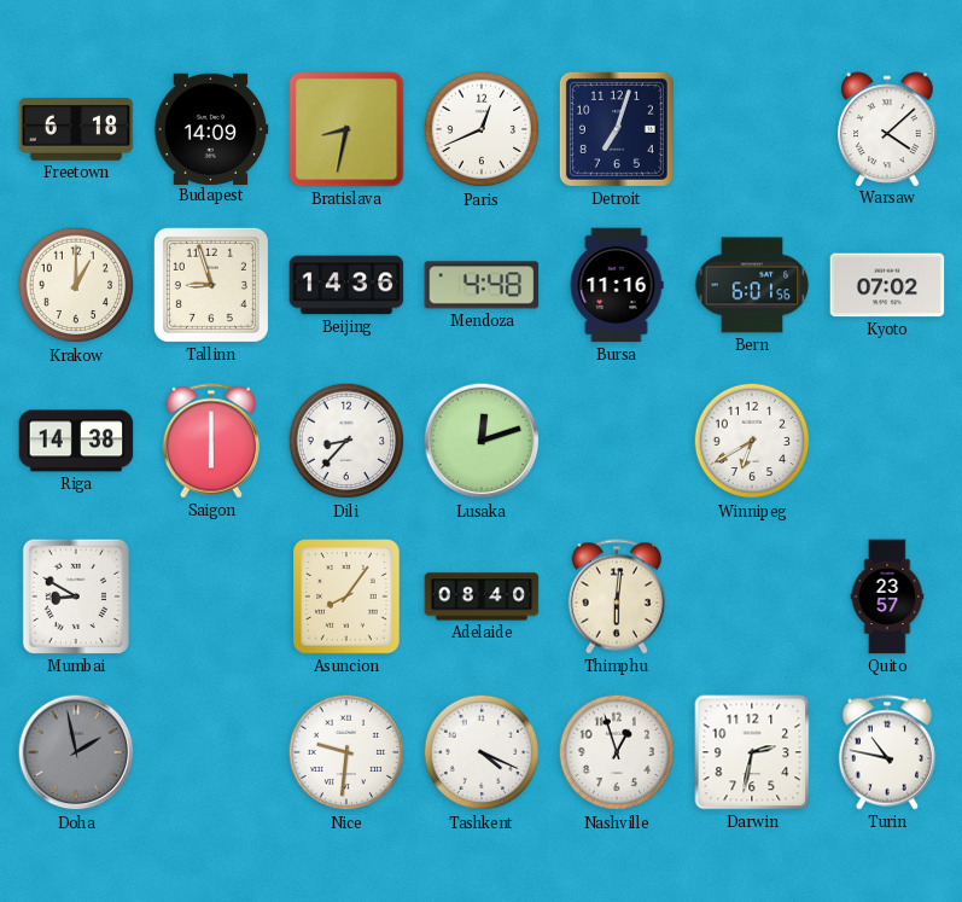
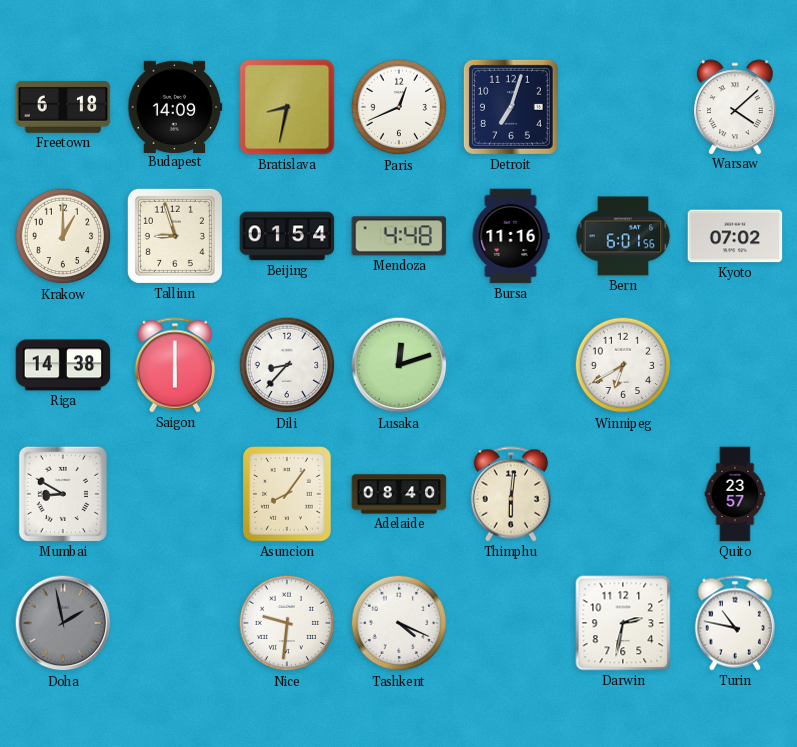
Beijing: 14:36 -> 01:54 (287, 236)
Nashville: 12:57 -> none (617, 752)
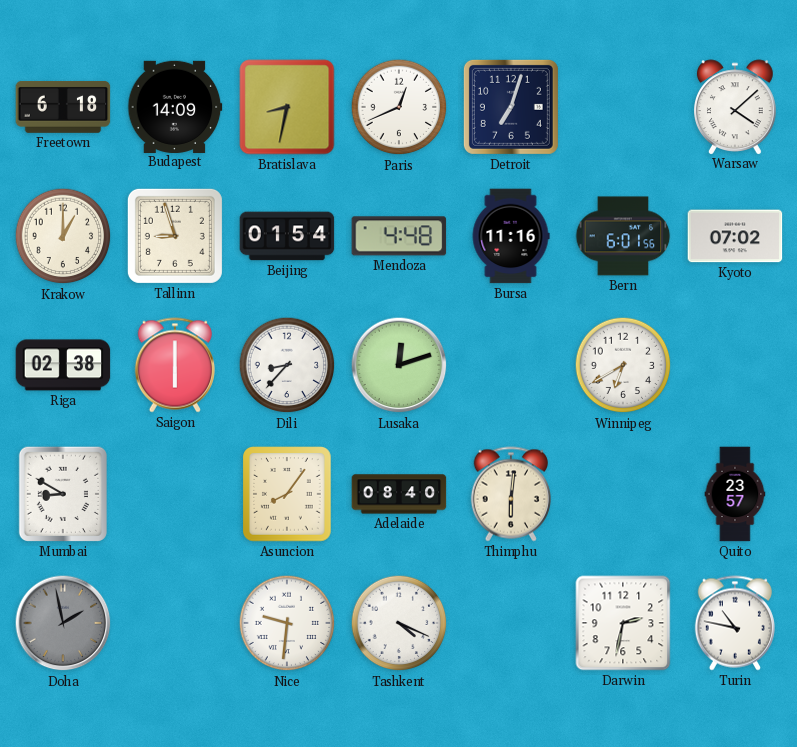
Riga: 14:38 -> 02:38 (63, 365)
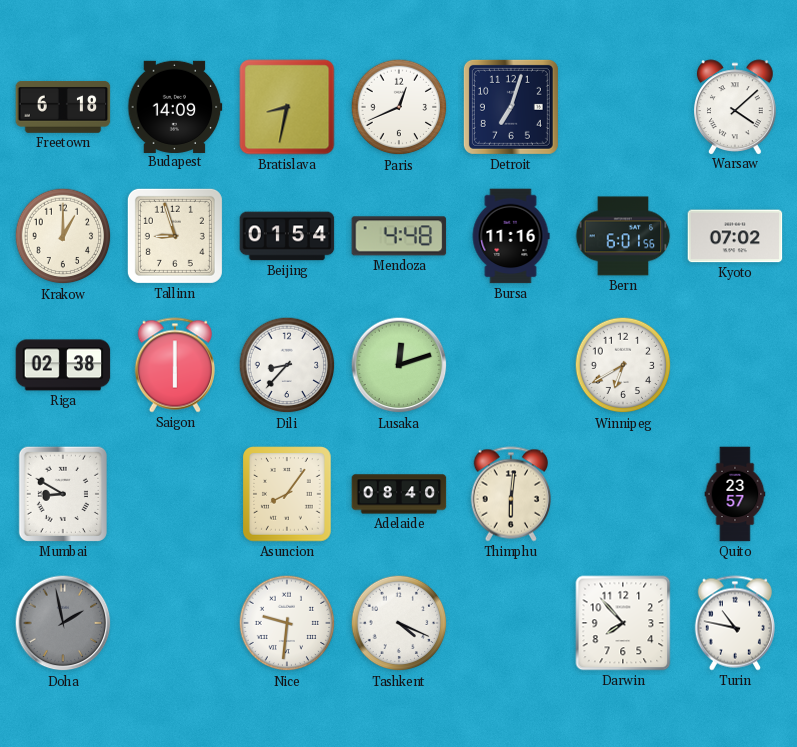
Darwin: 2:32 -> 7:53 (623, 623)
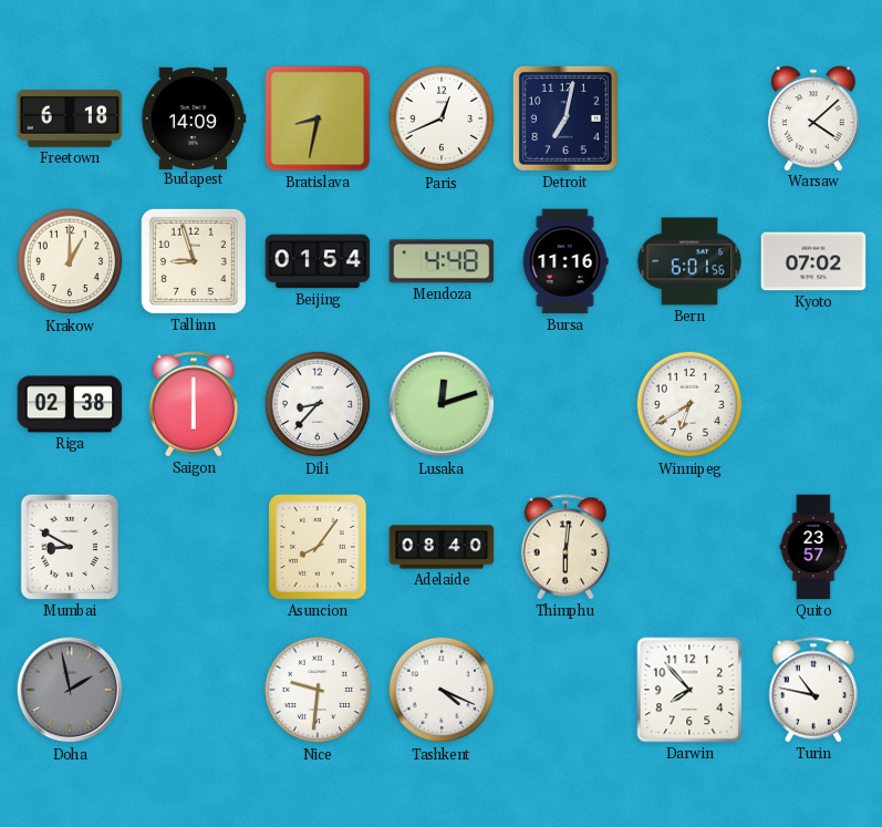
Detroit: 7:03 -> 7:02 (565, 118)
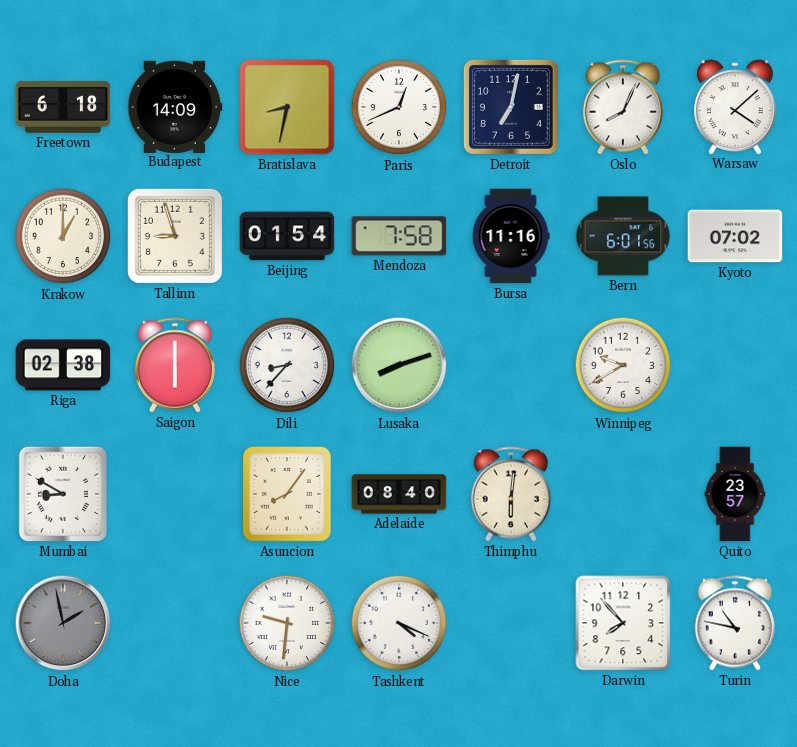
Oslo: none -> 8:04 (623, 107)
Mendoza: 4:48 -> 7:58 (399, 236)
Lusaka: 12:12 -> 8:12 (399, 365)
Winnipeg: 6:40 -> 9:40 (623, 365)
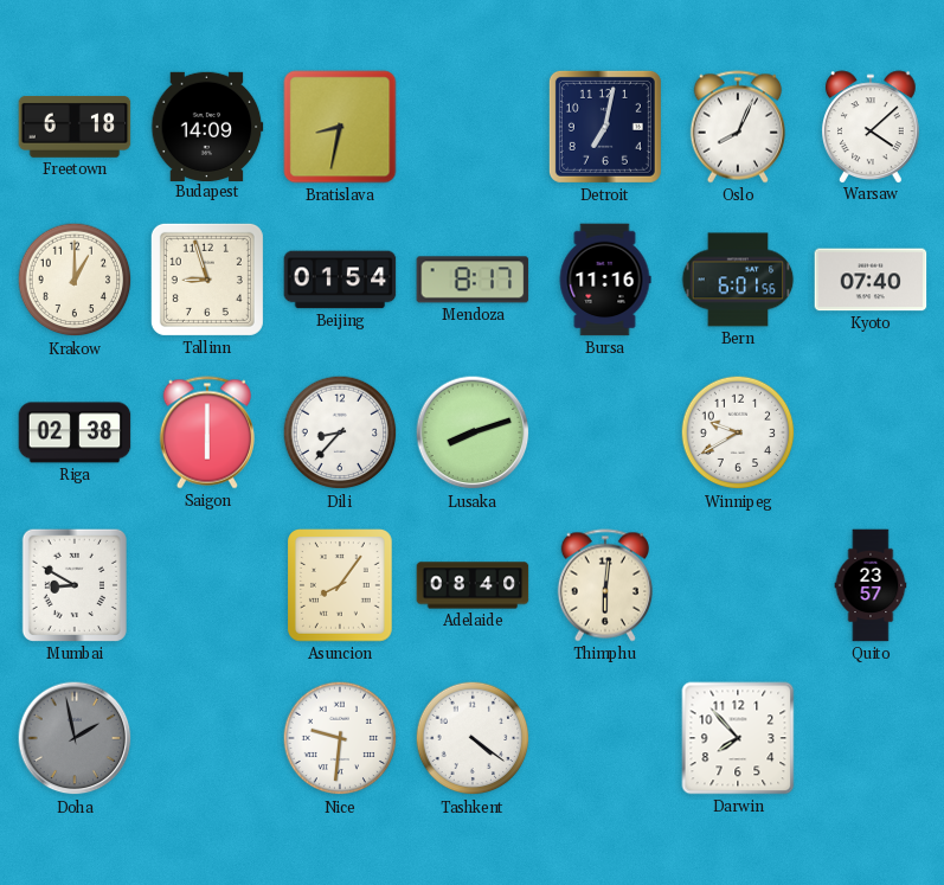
Paris: 12:41 -> none (399, 107)
Mendoza: 7:58 -> 8:17 (473, 280)
Kyoto: 07:02 -> 07:40 (871, 280)
Tashkent: 4:19 -> 4:21 (473, 738)
Turin: 10:47 -> none (735, 623)
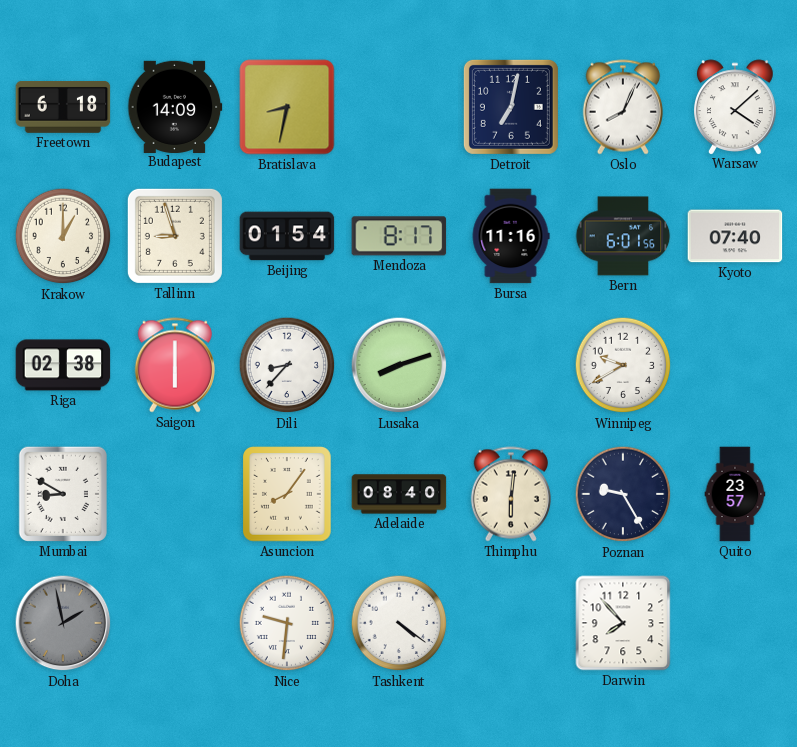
Poznan: none -> 9:25 (623, 494)
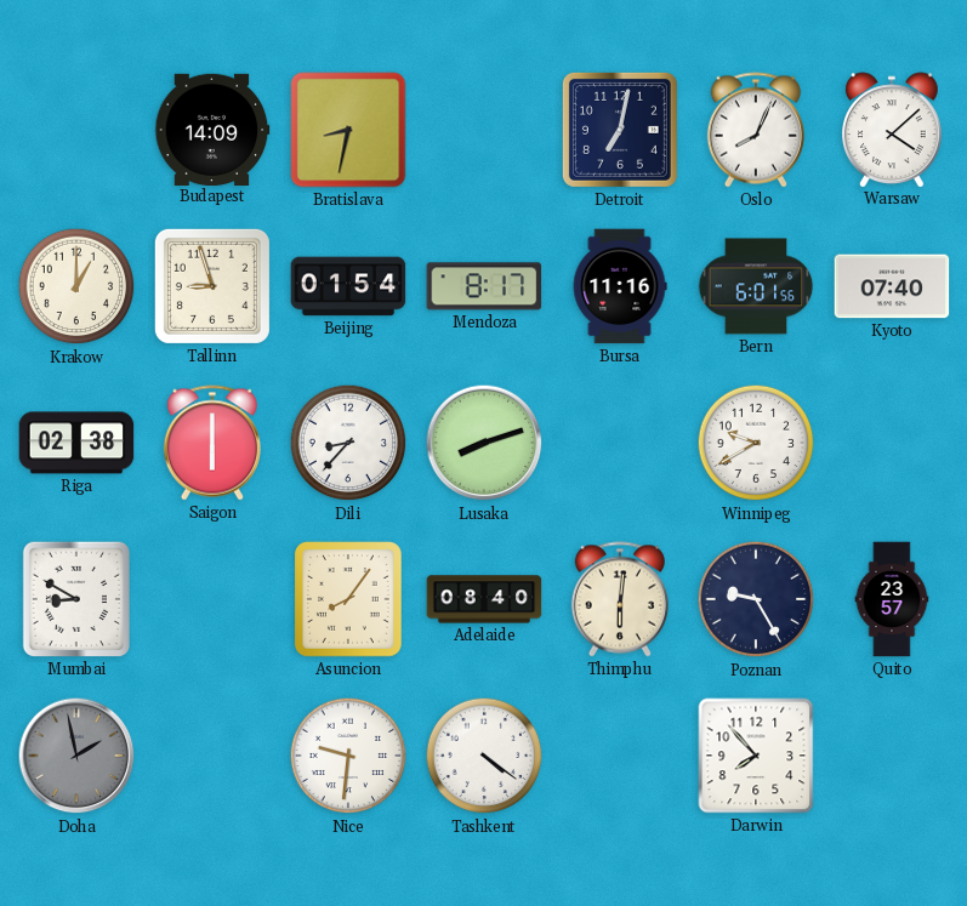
Freetown: 6:18 -> none (63, 108)
